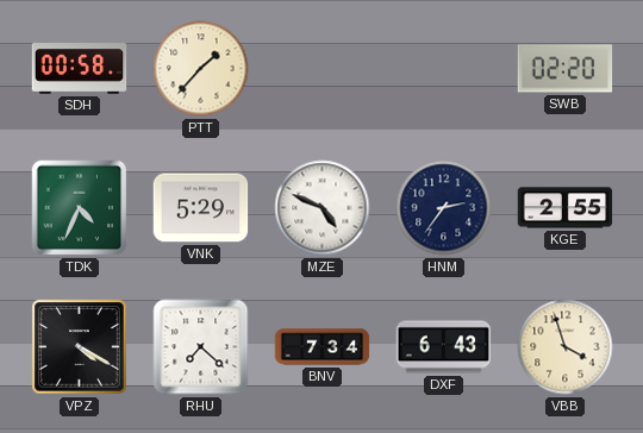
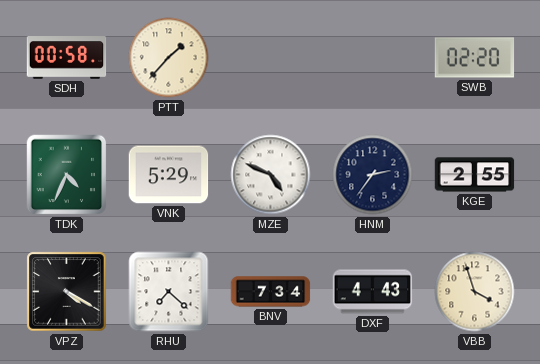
DXF: 6:43 -> 4:43 (373, 292)
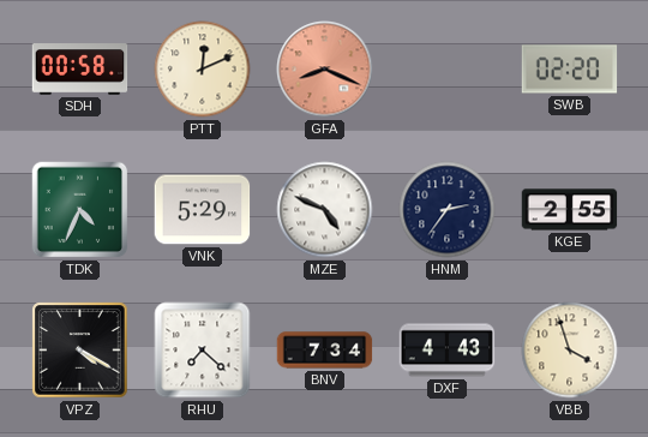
PTT: 1:37 -> 12:11 (203, 70)
GFA: none -> 8:19 (325, 70)
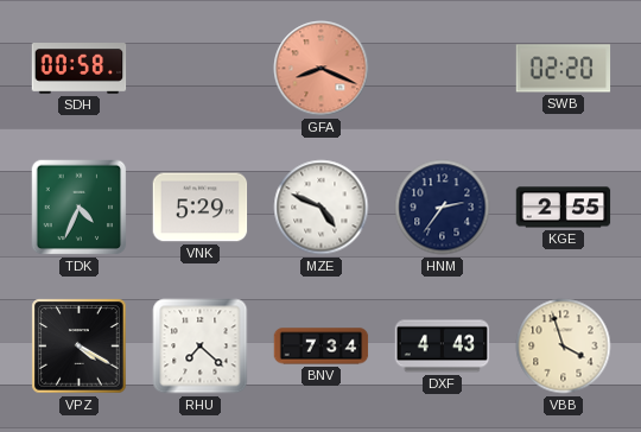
PTT: 12:11 -> none (203, 70)
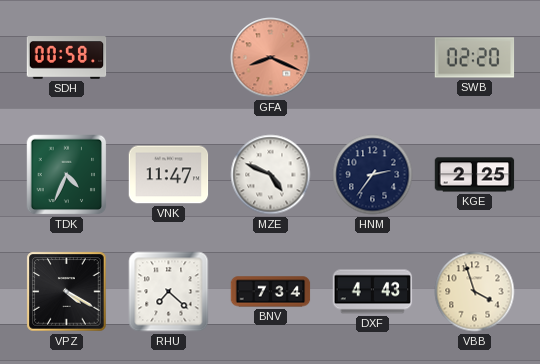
VNK: 5:29 -> 11:47 (169, 175)
KGE: 2:55 -> 2:25 (475, 175)
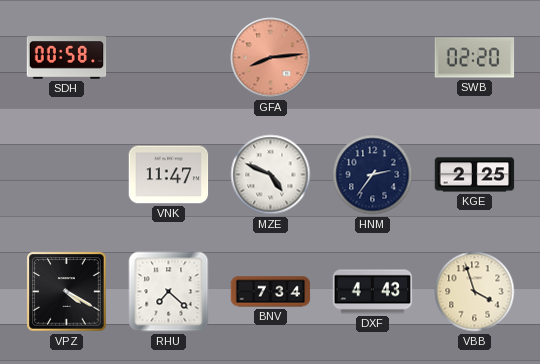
GFA: 8:19 -> 8:14 (271, 58)
TDK: 4:34 -> none (67, 175)
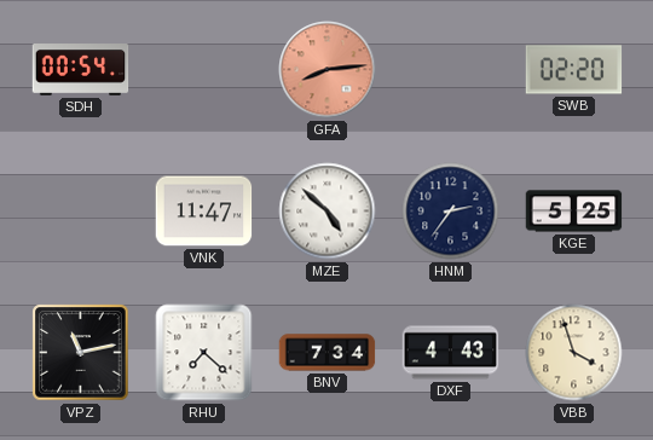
SDH: 00:58 -> 00:54 (81, 70)
MZE: 4:49 -> 4:52 (328, 212)
KGE: 2:25 -> 5:25 (574, 212)
VPZ: 4:20 -> 11:13 (81, 353)
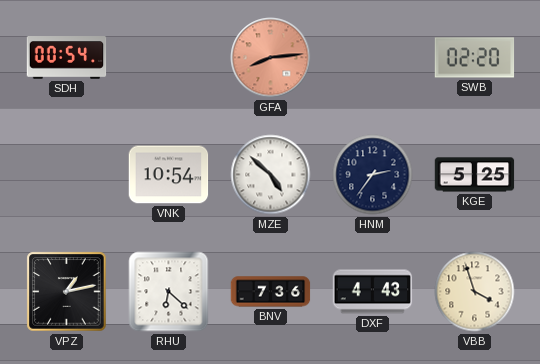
VNK: 11:47 -> 10:54 (169, 175)
VPZ: 11:13 -> 1:13 (67, 292)
RHU: 7:22 -> 6:22 (169, 292)
BNV: 7:34 -> 7:36 (271, 292)
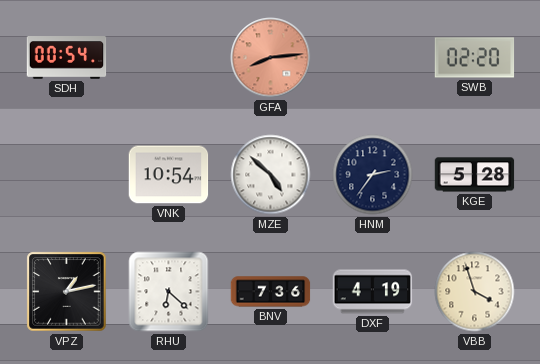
KGE: 5:25 -> 5:28 (475, 175)
DXF: 4:43 -> 4:19 (373, 292)
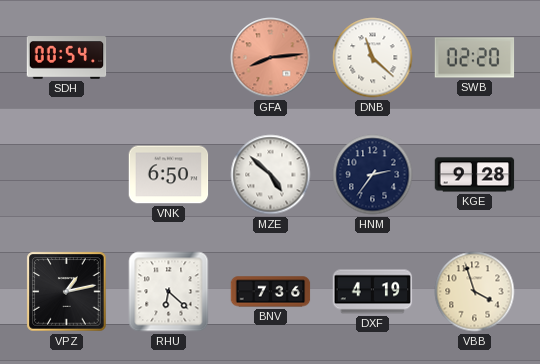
DNB: none -> 11:22 (373, 58)
VNK: 10:54 -> 6:50 (169, 175)
KGE: 5:28 -> 9:28 (475, 175)
